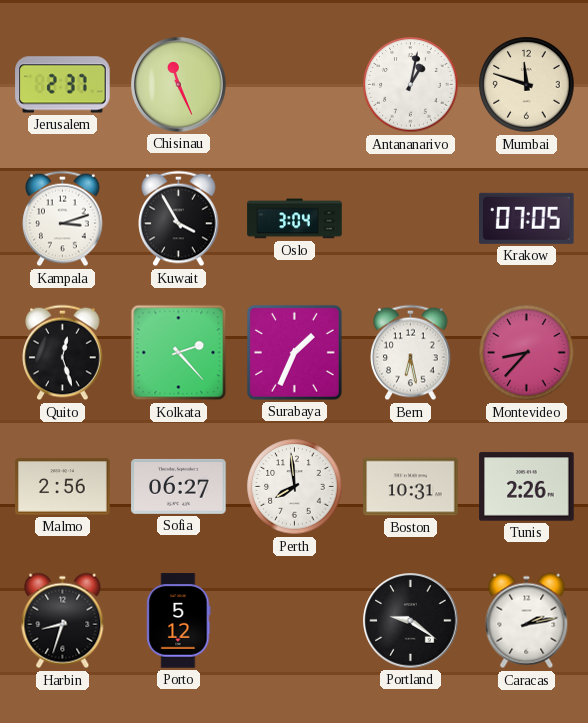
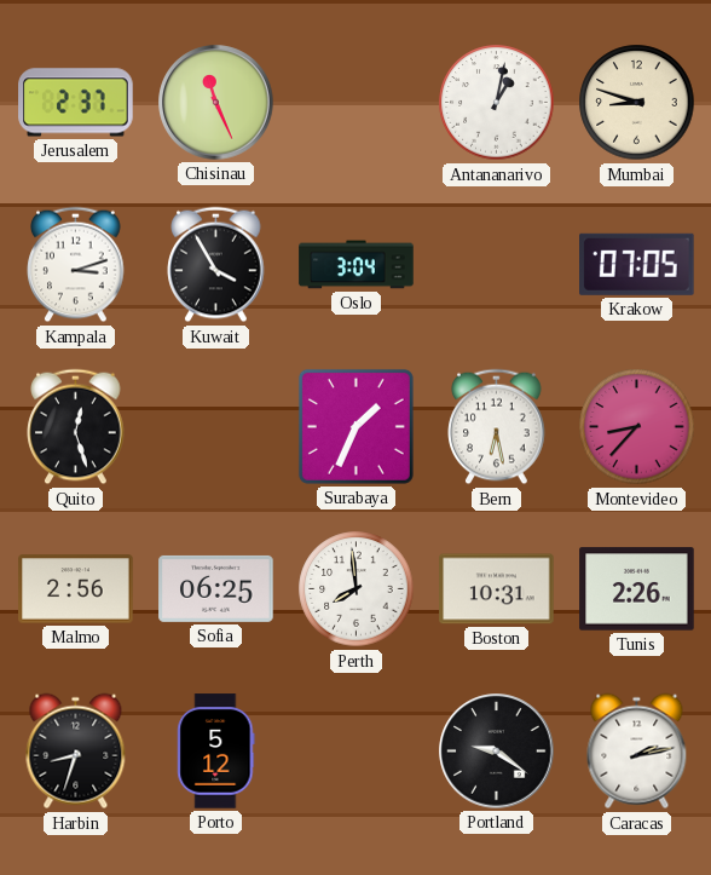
Mumbai: 11:48 -> 8:48 (637, 103)
Kolkata: 2:23 -> none (179, 353)
Sofia: 06:27 -> 06:25 (216, 588)
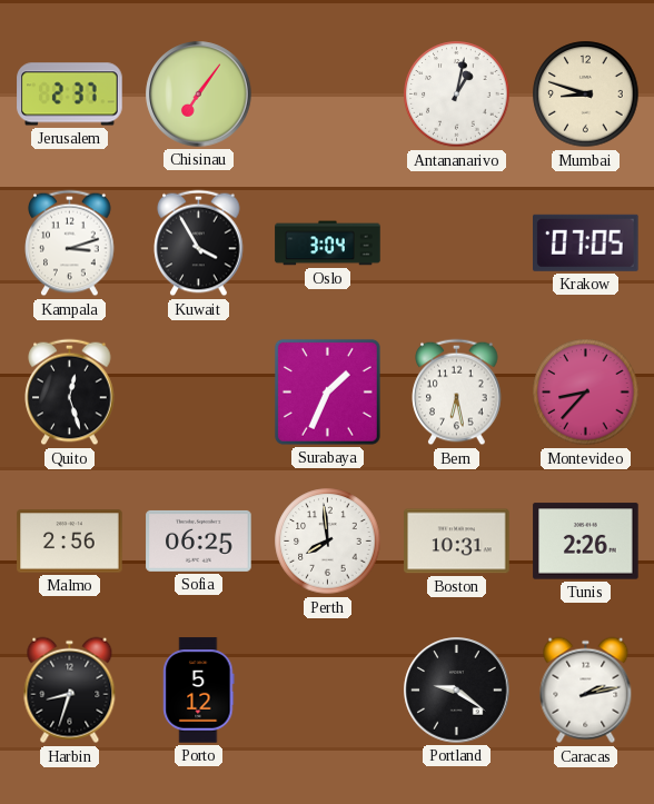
Chisinau: 11:26 -> 7:06 (199, 95)
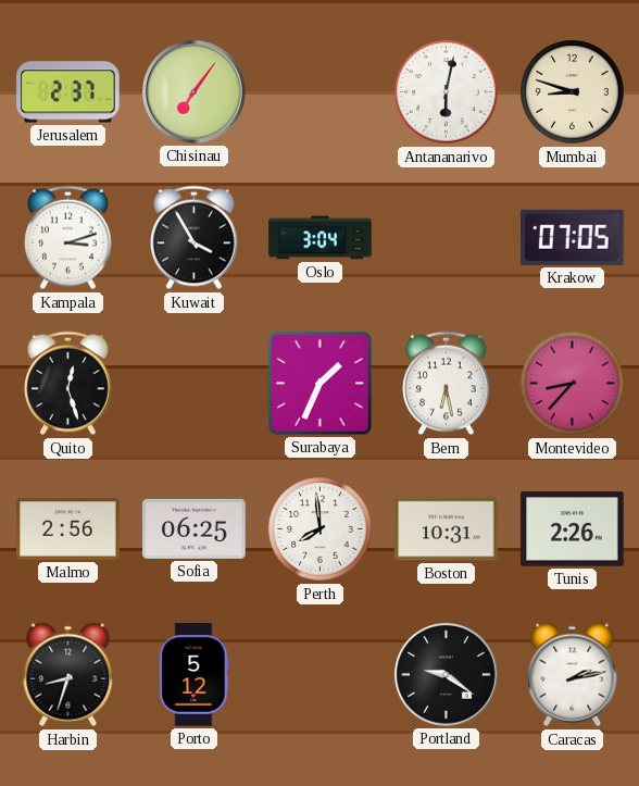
Antananarivo: 1:02 -> 6:02 (447, 92)
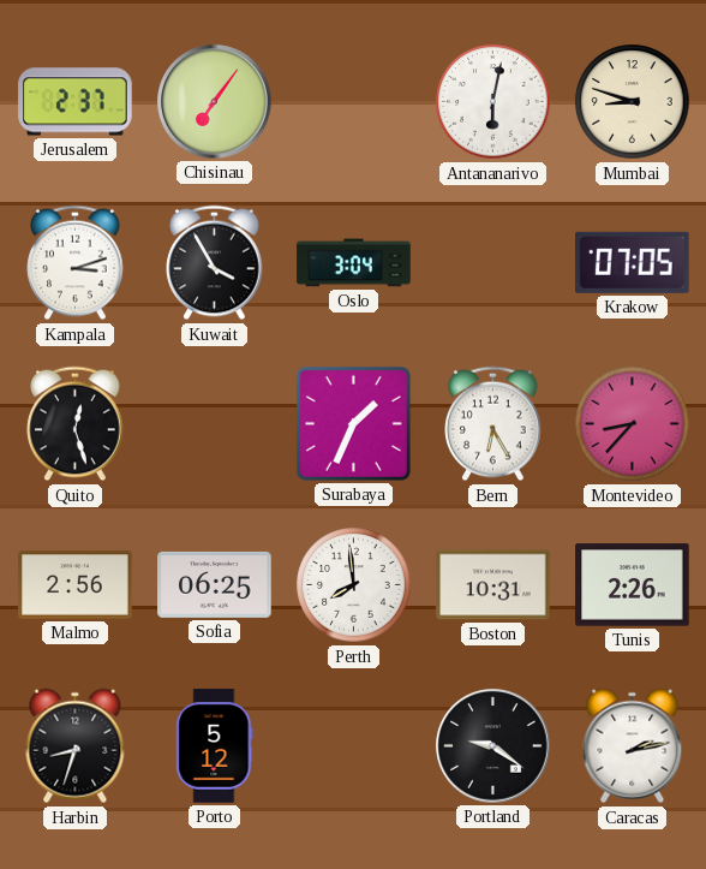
Bern: 6:28 -> 6:25 (493, 424)
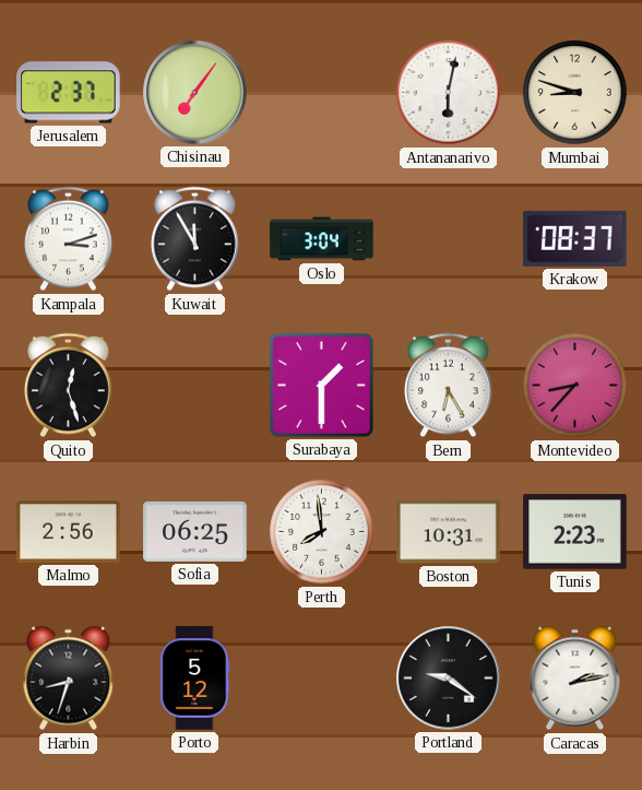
Kuwait: 3:55 -> 11:55 (195, 239)
Krakow: 07:05 -> 08:37 (575, 238)
Surabaya: 1:34 -> 1:30 (321, 385)
Tunis: 2:26 -> 2:23 (575, 532)
